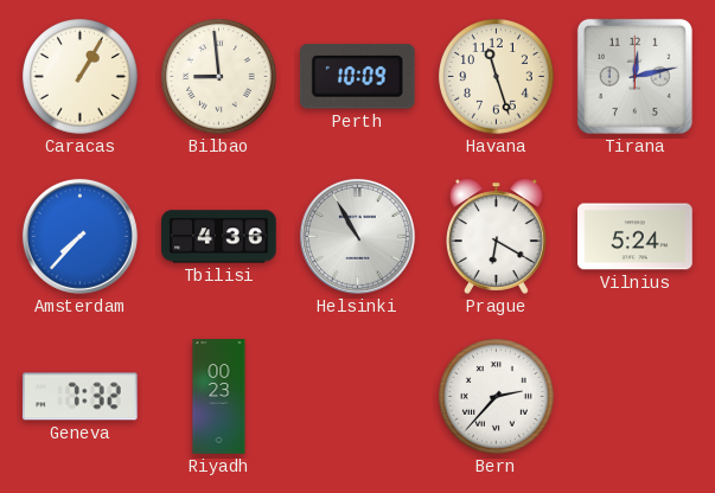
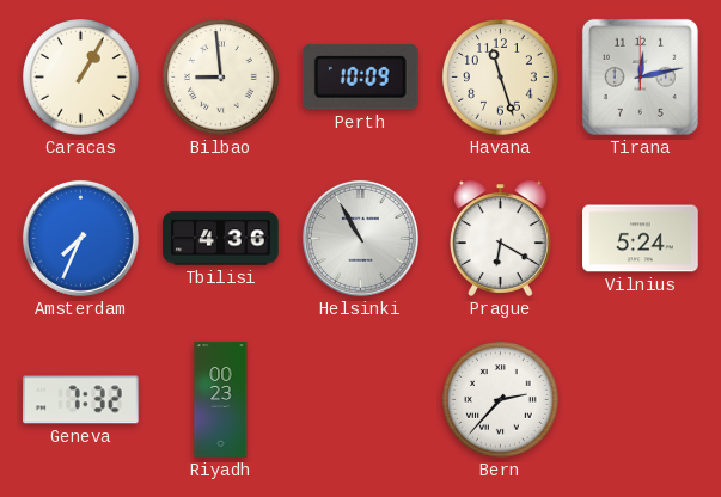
Amsterdam: 7:37 -> 7:34 (80, 238)
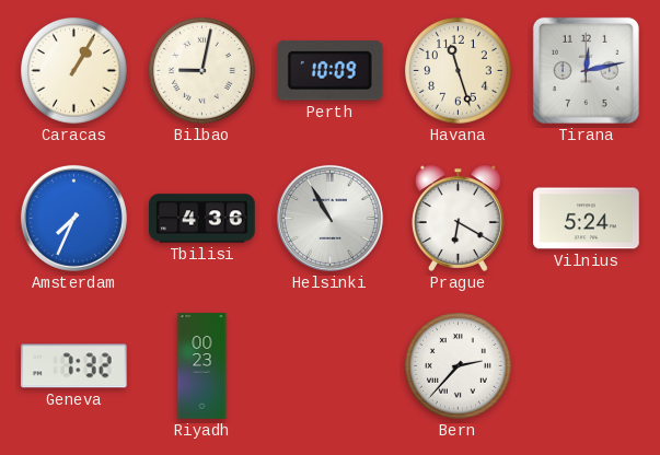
Bilbao: 8:59 -> 9:02 (202, 71)
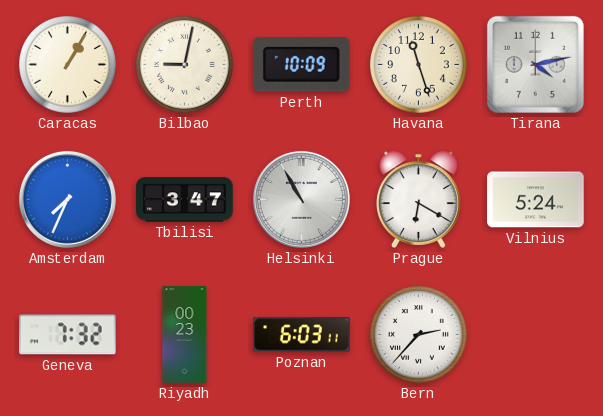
Tirana: 12:13 -> 4:13 (535, 64)
Tbilisi: 4:36 -> 3:47 (185, 200)
Poznan: none -> 6:03 (302, 335)
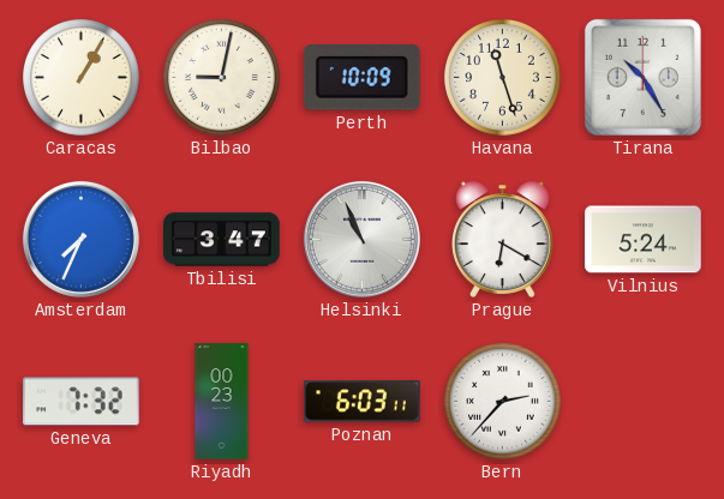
Tirana: 4:13 -> 10:25 (642, 77)
Helsinki: 10:55 -> 10:56 (361, 239)
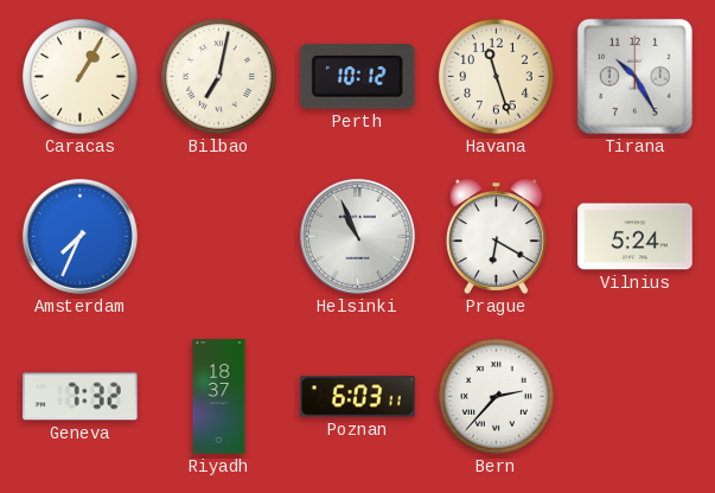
Bilbao: 9:02 -> 7:02 (219, 77)
Perth: 10:09 -> 10:12 (357, 77)
Tbilisi: 3:47 -> none (222, 240)
Riyadh: 00:23 -> 18:37 (219, 397)
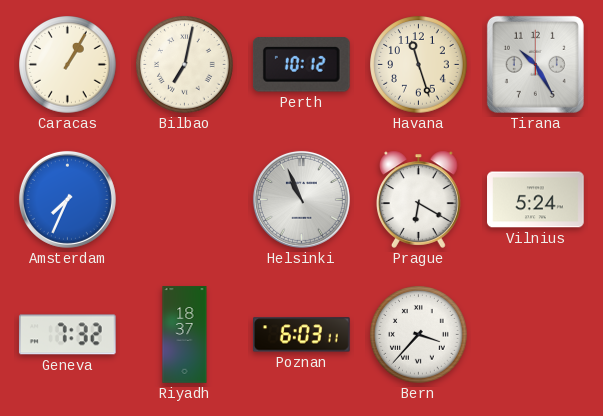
Bern: 2:37 -> 3:37 (419, 335)
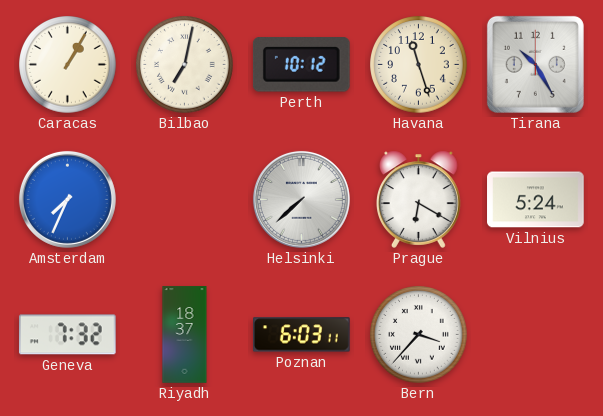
Helsinki: 10:56 -> 7:38 (301, 199)
